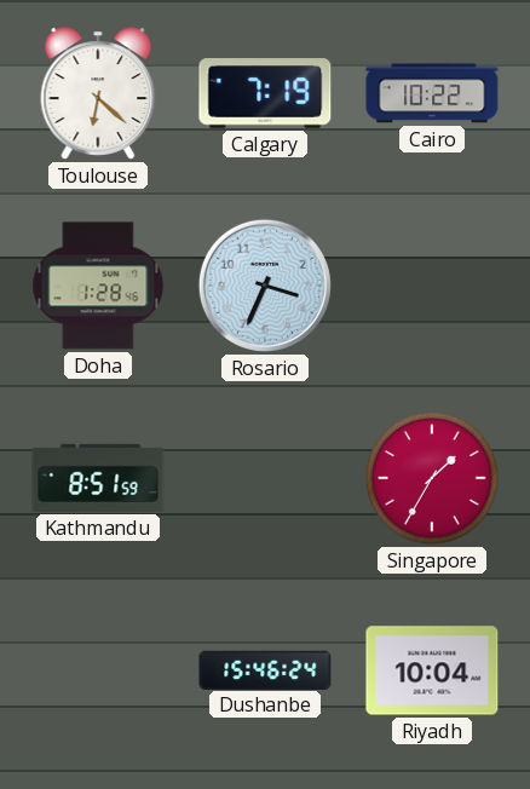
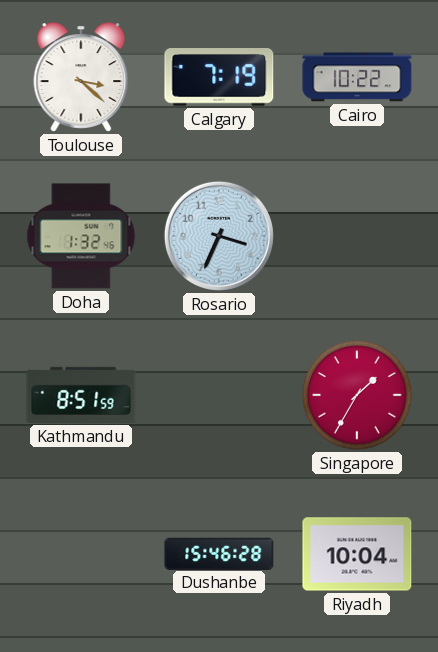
Toulouse: 6:22 -> 3:22 (81, 77)
Doha: 1:28 -> 1:32 (81, 236)
Dushanbe: 15:46:24 -> 15:46:28 (219, 553)
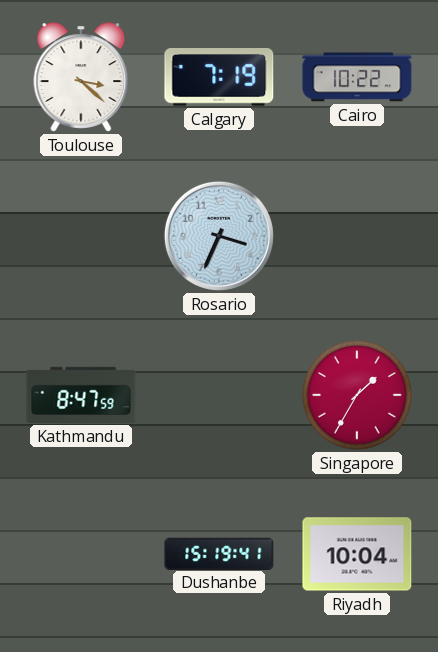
Doha: 1:32 -> none (81, 236)
Kathmandu: 8:51 -> 8:47 (81, 395)
Dushanbe: 15:46 -> 15:19 (219, 553)
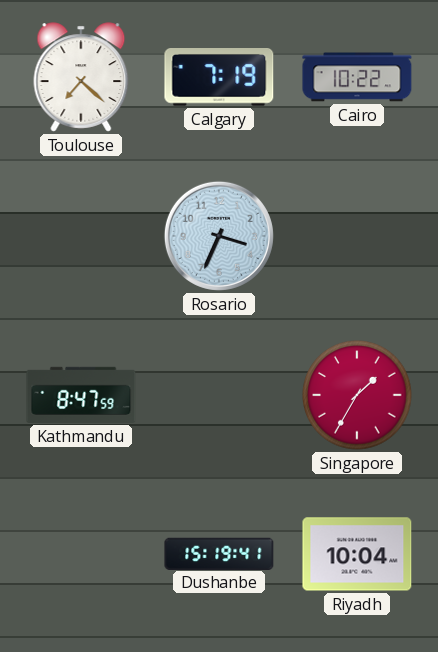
Toulouse: 3:22 -> 7:22 (81, 77)
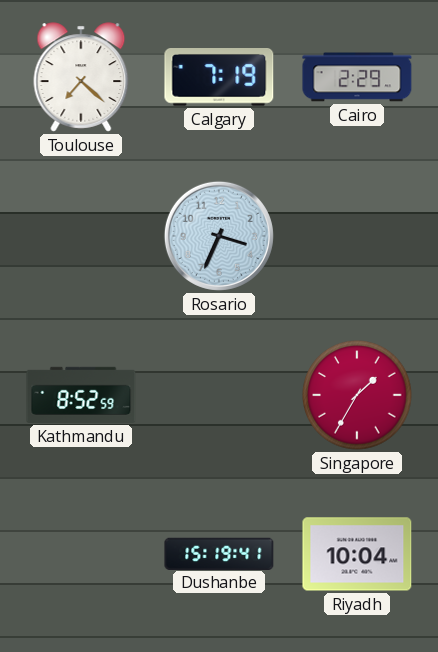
Cairo: 10:22 -> 2:29 (357, 77)
Kathmandu: 8:47 -> 8:52 (81, 395)
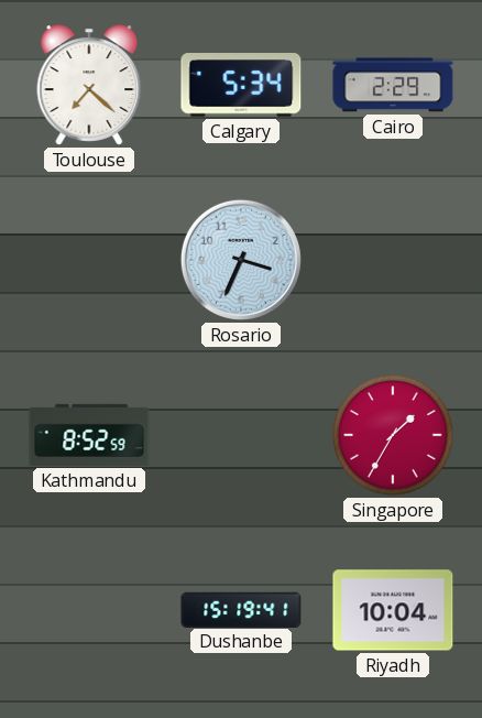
Calgary: 7:19 -> 5:34 (241, 86)
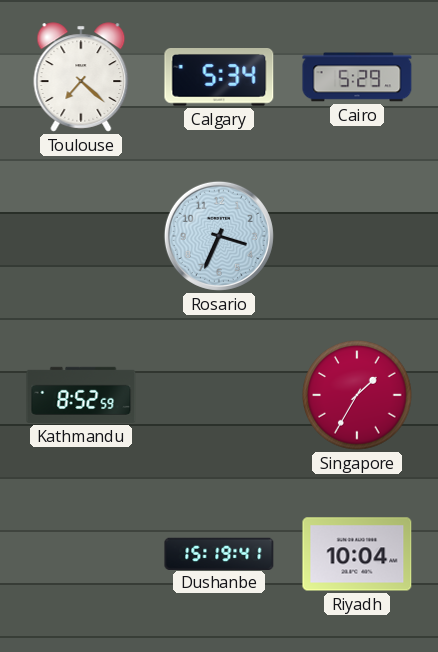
Cairo: 2:29 -> 5:29 (357, 77)
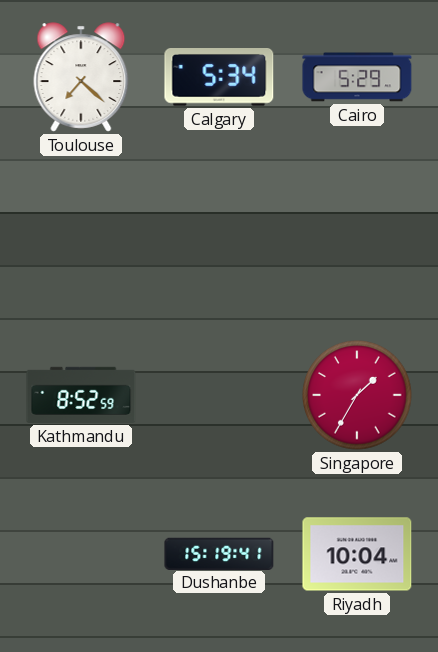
Rosario: 3:34 -> none (219, 236)
